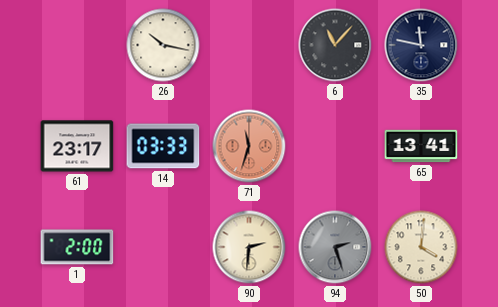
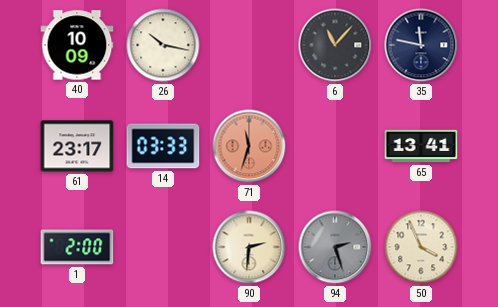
40: none -> 10:09 (77, 45)
50: 4:01 -> 3:56 (421, 247)
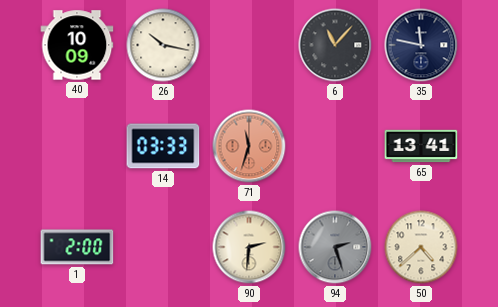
61: 23:17 -> none (77, 146)
50: 3:56 -> 4:38 (421, 247)
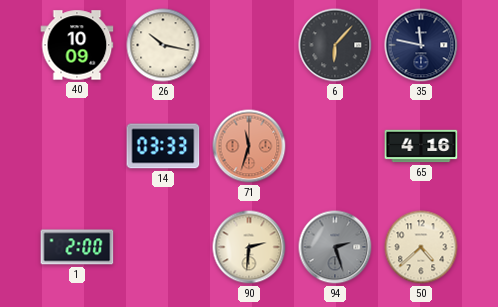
6: 11:07 -> 6:07 (335, 45)
65: 13:41 -> 4:16 (421, 146)
